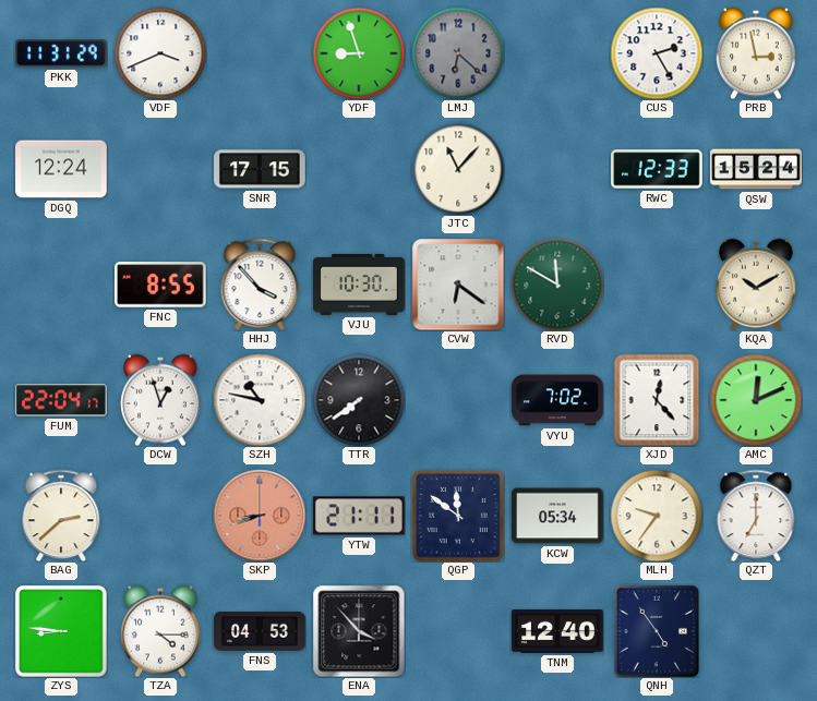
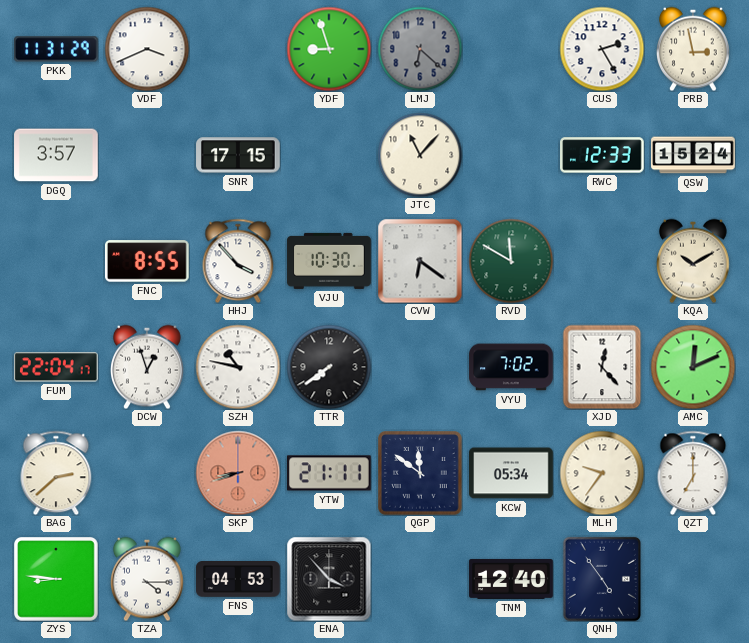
DGQ: 12:24 -> 3:57 (56, 155)
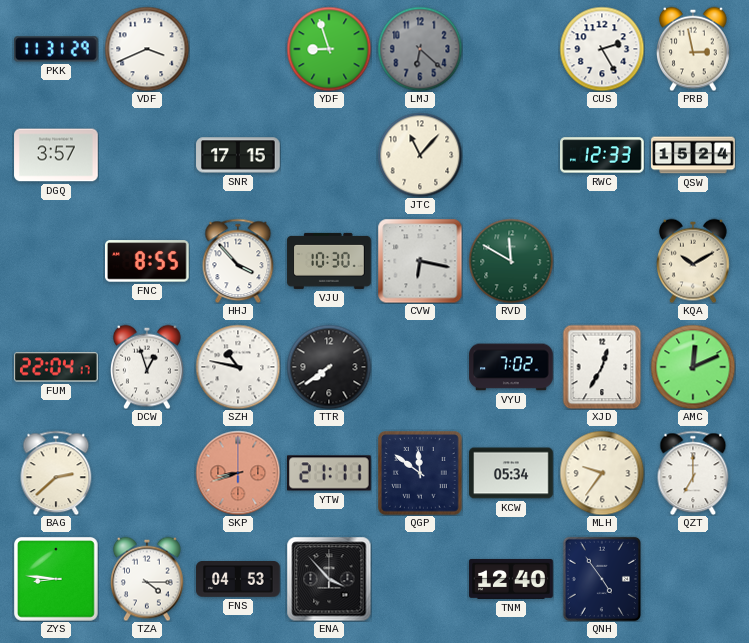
CVW: 6:21 -> 6:17 (420, 261)
XJD: 12:23 -> 12:35 (602, 367)
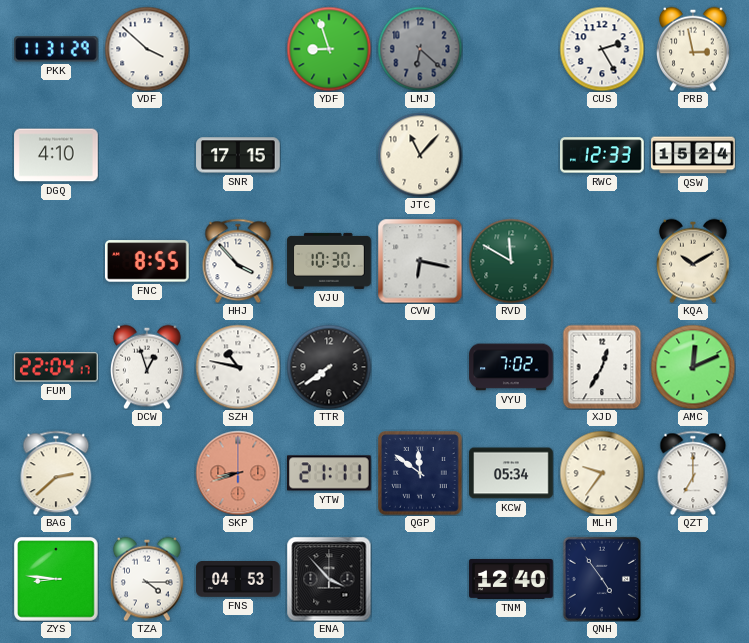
VDF: 3:41 -> 3:52 (147, 49)
DGQ: 3:57 -> 4:10 (56, 155)
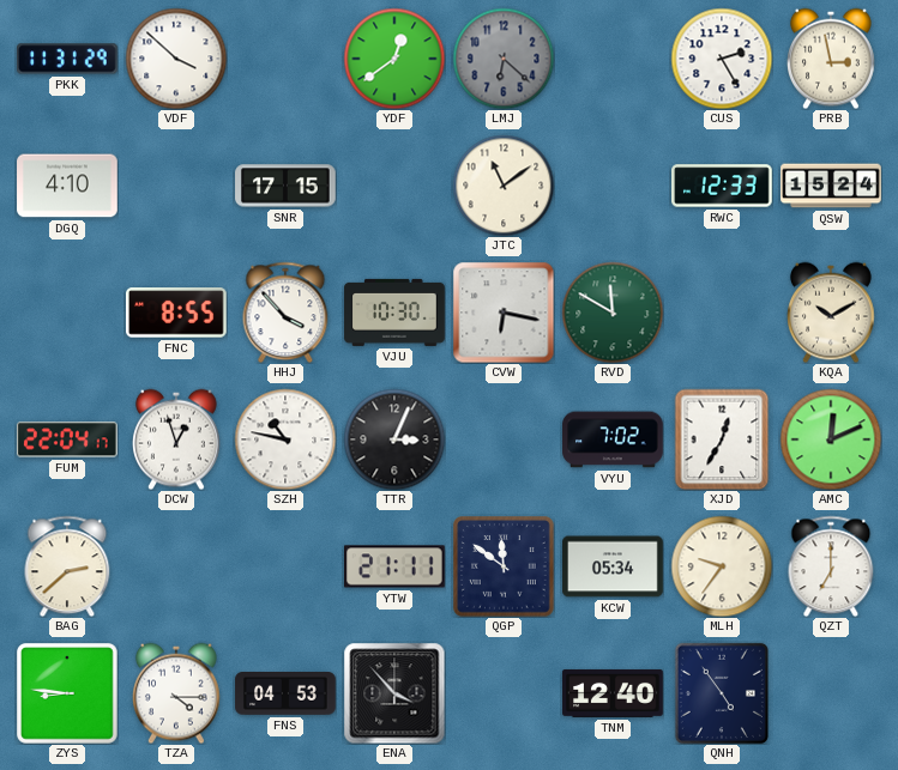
YDF: 8:57 -> 12:39 (394, 59)
JTC: 11:07 -> 11:09 (504, 186)
TTR: 7:39 -> 3:04 (394, 439)
SKP: 8:42 -> none (238, 473)
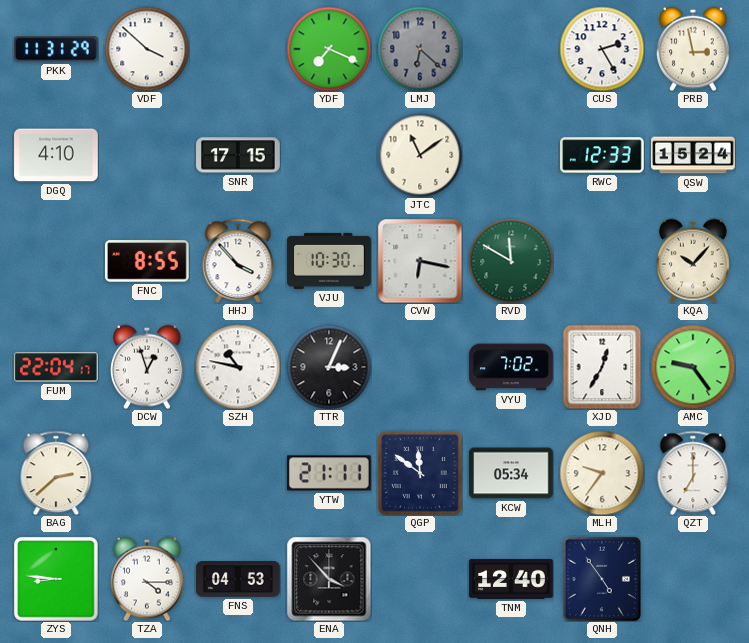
YDF: 12:39 -> 7:19 (329, 49)
KQA: 10:10 -> 10:07 (694, 261)
AMC: 12:11 -> 9:24 (693, 367)
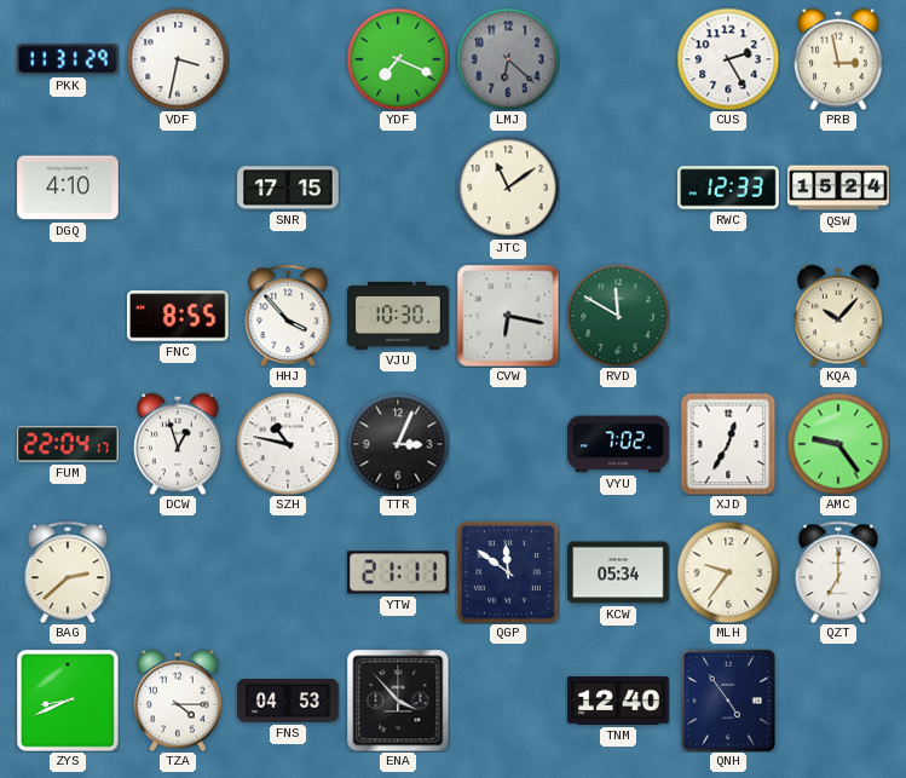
VDF: 3:52 -> 3:32 (178, 59)
ZYS: 8:46 -> 8:41 (69, 702)
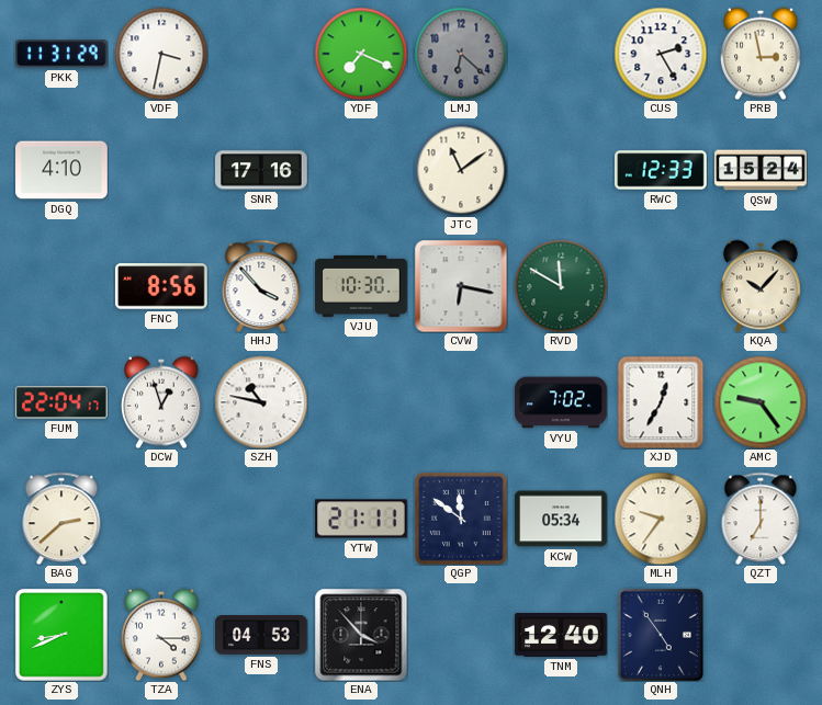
SNR: 17:15 -> 17:16 (261, 170)
FNC: 8:55 -> 8:56 (162, 286)
TTR: 3:04 -> none (398, 444)
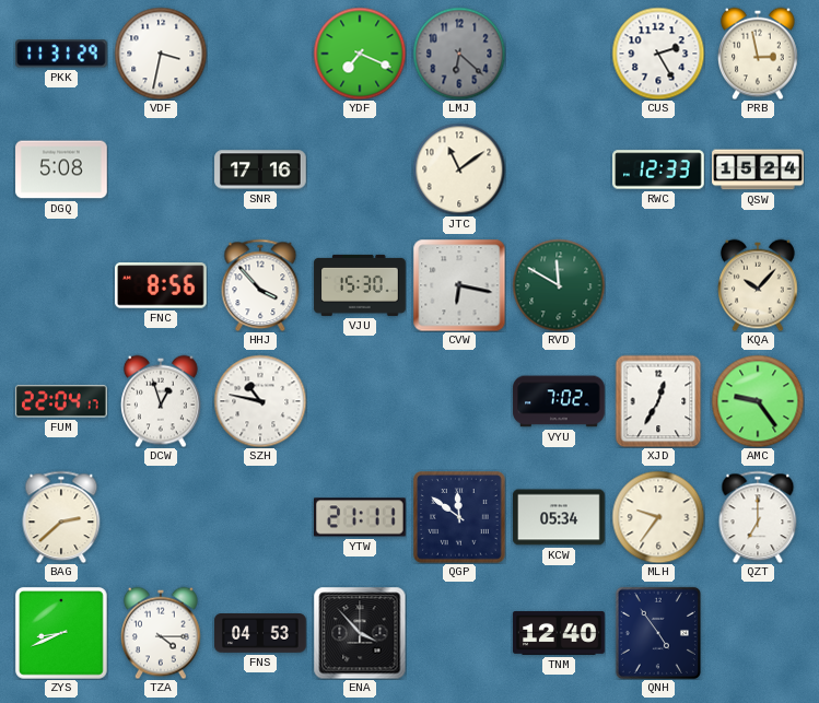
DGQ: 4:10 -> 5:08 (61, 169)
VJU: 10:30 -> 15:30 (360, 285)
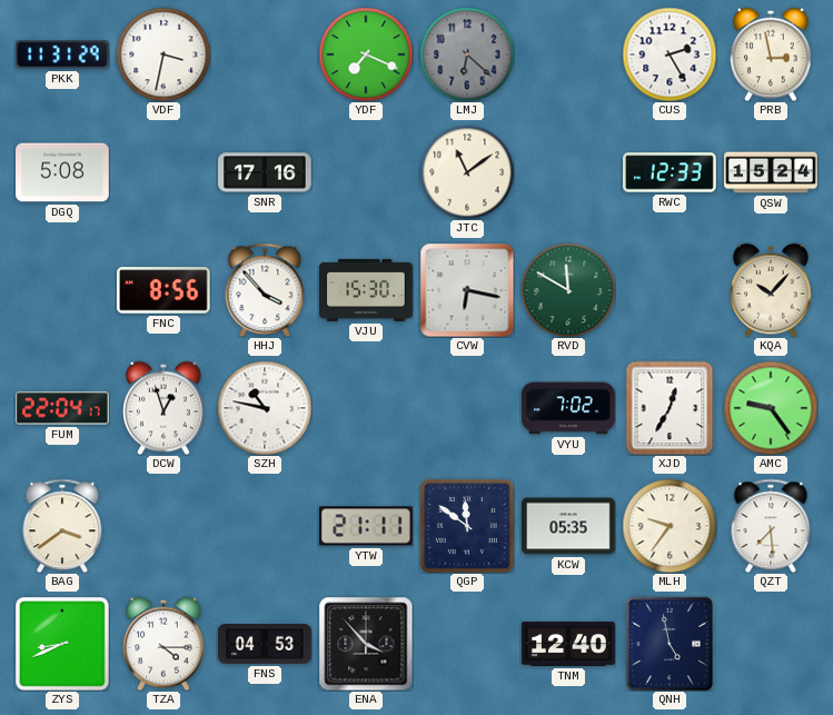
BAG: 2:38 -> 3:39 (62, 526)
KCW: 05:34 -> 05:35 (568, 526)
QZT: 7:00 -> 7:29 (771, 526)
QNH: 4:54 -> 4:58 (670, 644)
